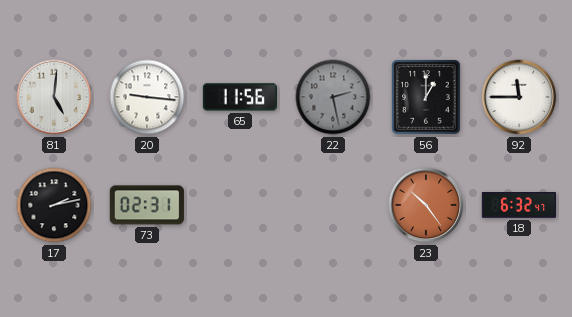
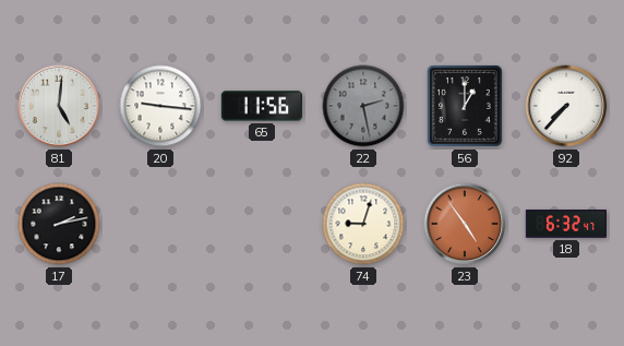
92: 11:45 -> 7:37 (566, 106)
73: 02:31 -> none (147, 205)
74: none -> 9:03 (363, 224)
23: 10:24 -> 4:54 (465, 224)
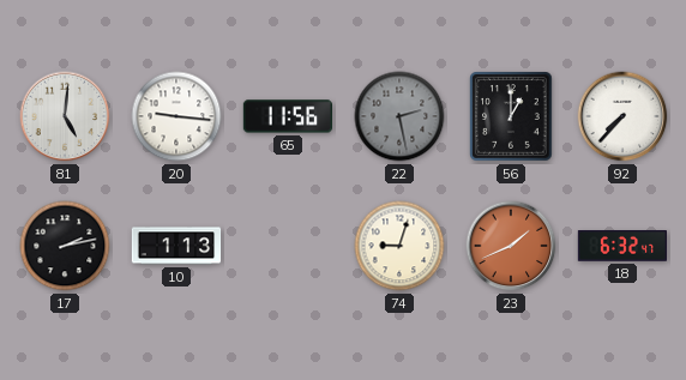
10: none -> 1:13 (176, 246)
23: 4:54 -> 1:41 (511, 246)
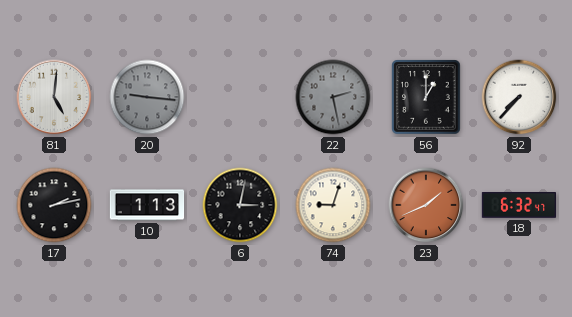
20 dial: white -> grey (147, 97)
65: 11:56 -> none (287, 116)
6: none -> 3:02 (240, 205)
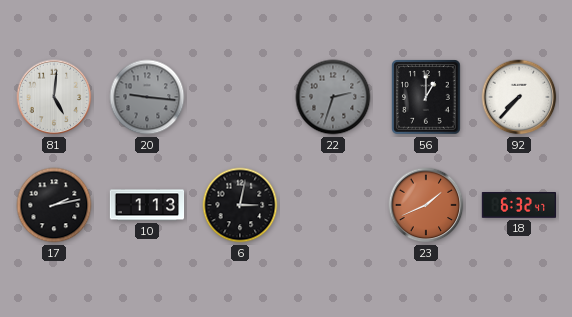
22: 2:28 -> 2:33 (333, 97)
74: 9:03 -> none (333, 205)
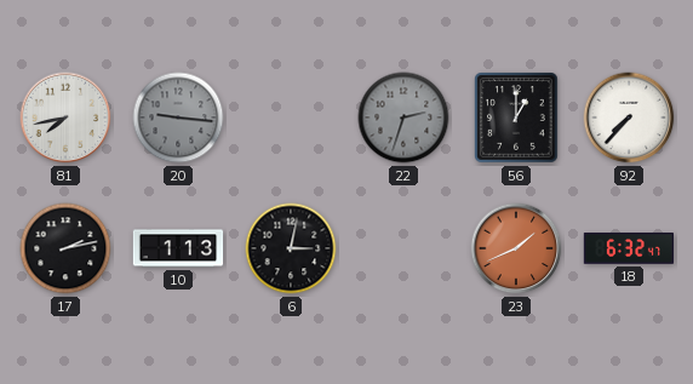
81: 5:01 -> 7:43 (65, 118)
